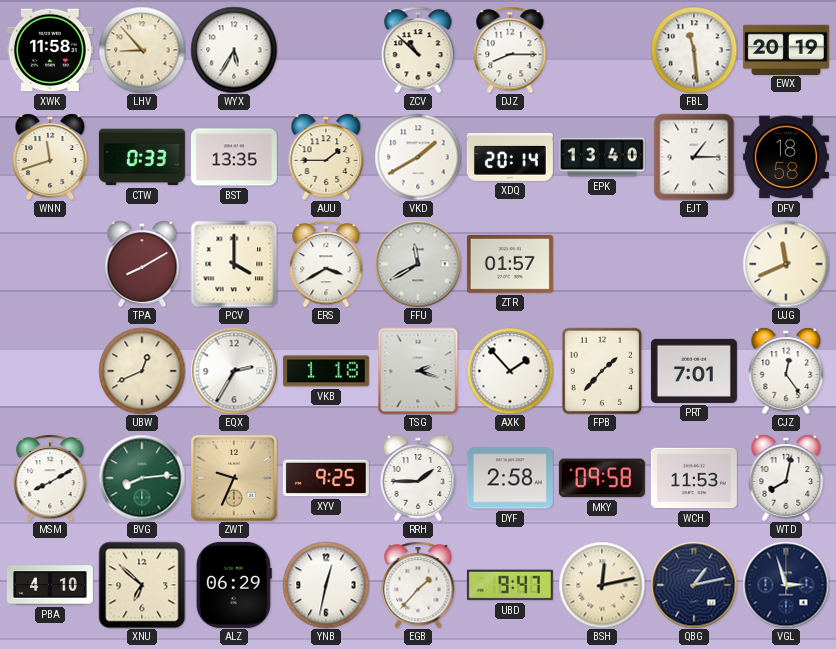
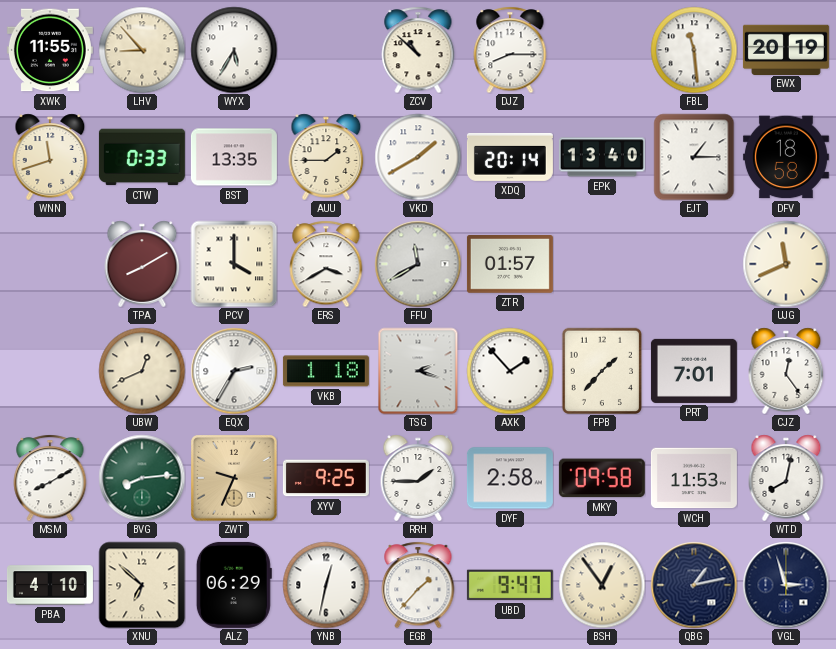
XWK: 11:58 -> 11:55 (50, 50)
BSH: 12:13 -> 12:54 (602, 585)
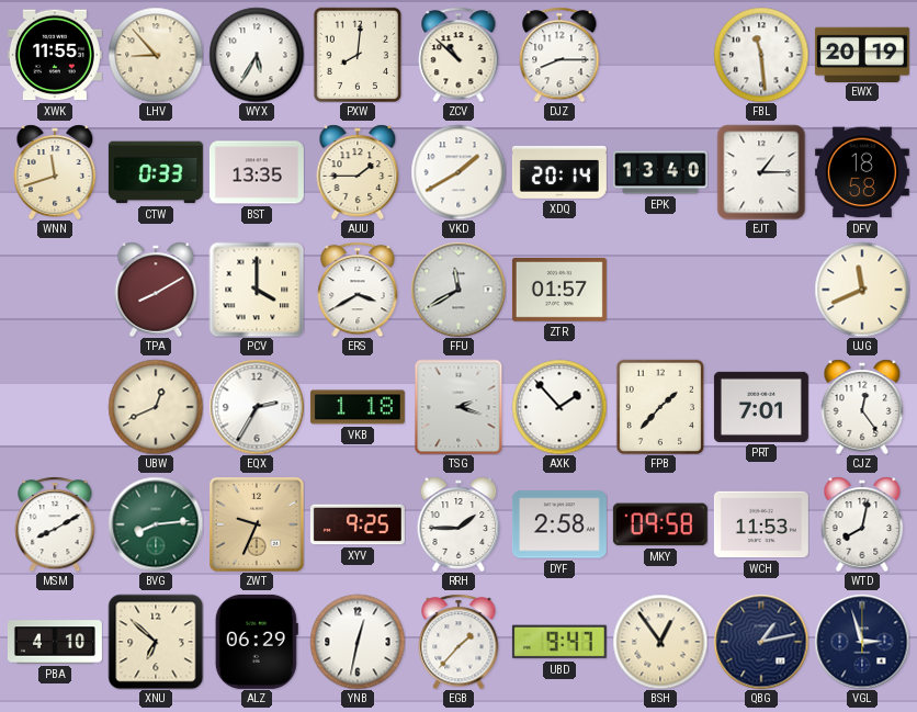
PXW: none -> 8:01 (356, 54)
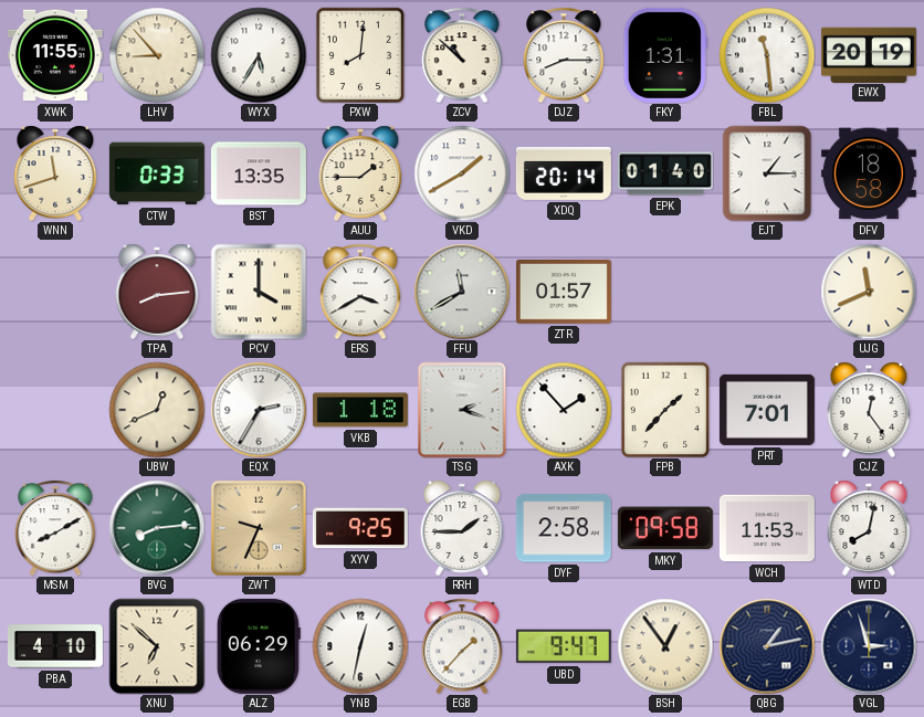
FKY: none -> 1:31 (665, 55)
EPK: 13:40 -> 01:40 (665, 173)
TPA: 8:10 -> 8:14 (157, 292)
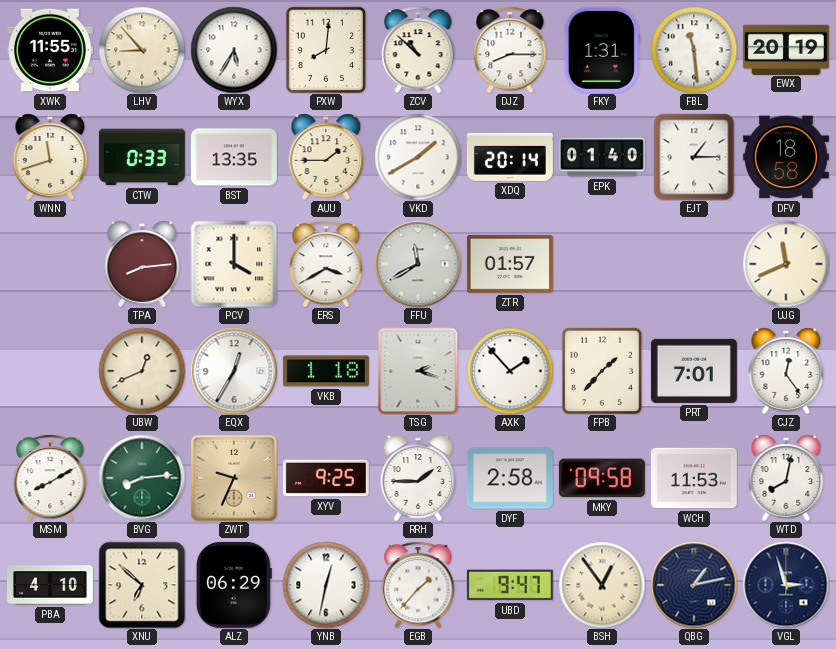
EQX: 2:35 -> 12:35 (234, 371)
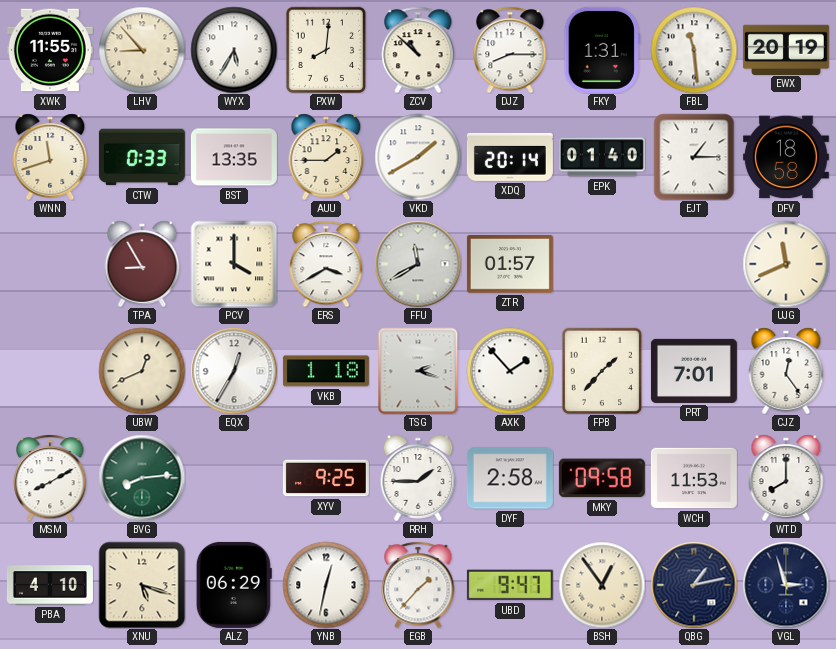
TPA: 8:14 -> 8:55 (142, 264)
ZWT: 9:34 -> none (234, 478)
WTD: 8:02 -> 8:00 (786, 478)
XNU: 6:52 -> 5:18 (142, 585)
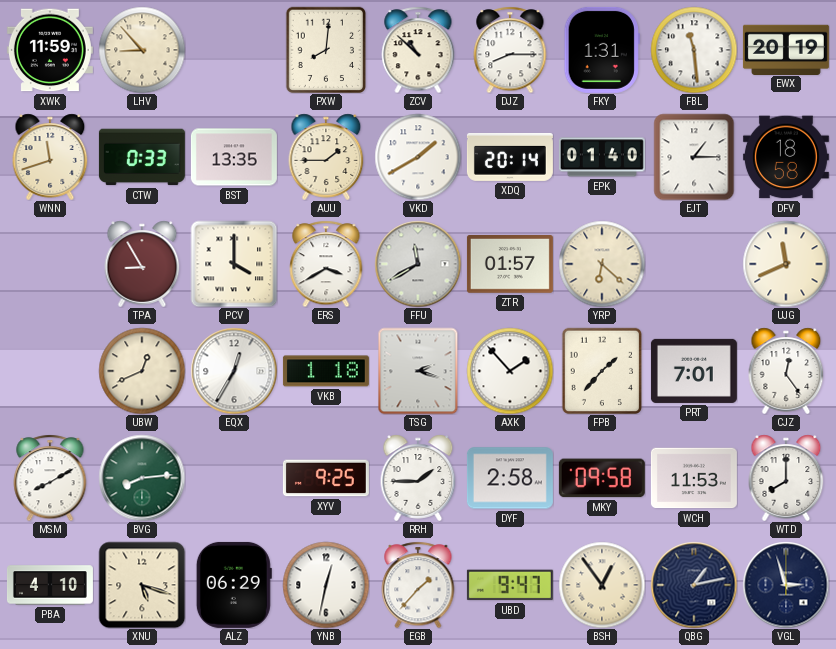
XWK: 11:55 -> 11:59 (50, 50)
WYX: 5:35 -> none (234, 50)
YRP: none -> 6:22 (602, 264)
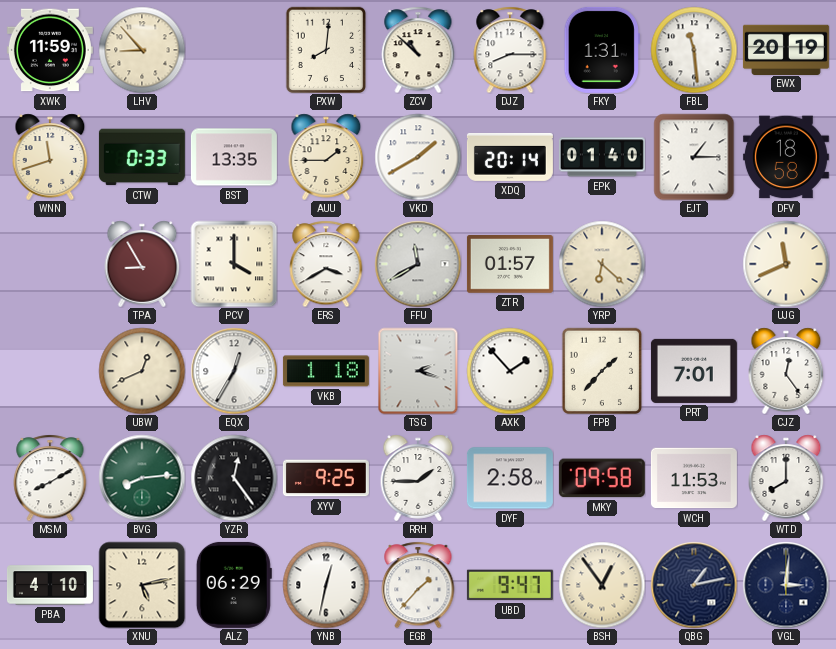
YZR: none -> 12:24 (234, 478)
XNU: 5:18 -> 5:13 (142, 585)
VGL: 2:57 -> 3:01 (786, 585)
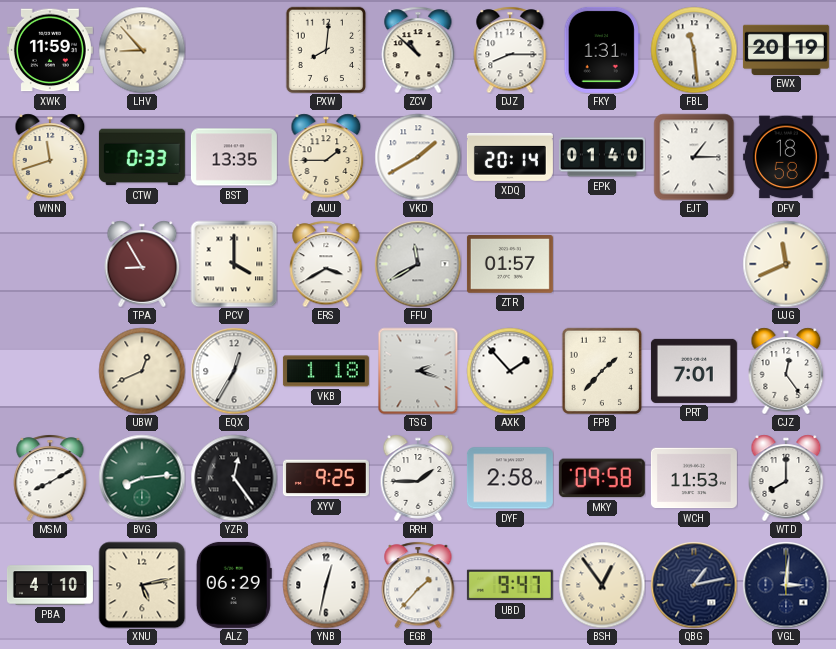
YRP: 6:22 -> none (602, 264)
